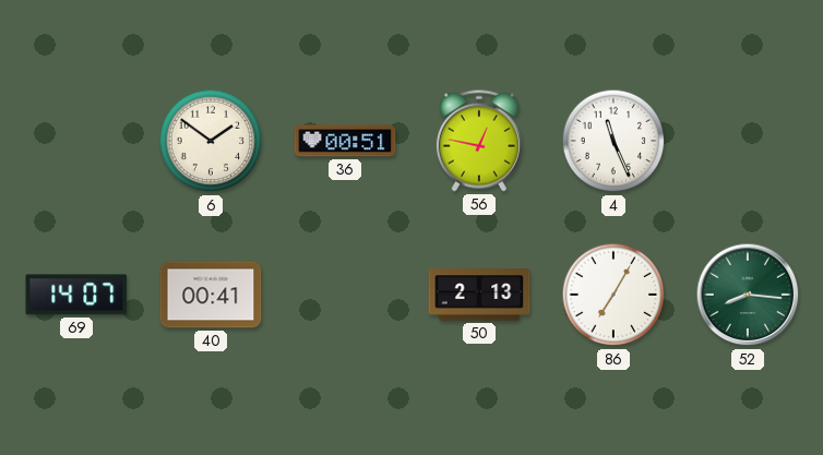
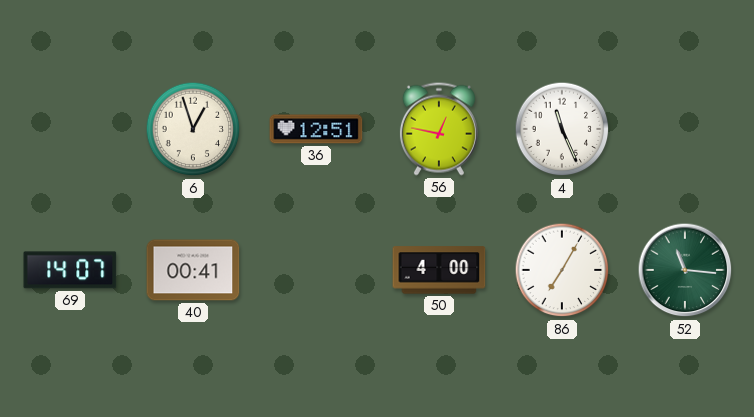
6: 1:51 -> 12:57 (193, 129)
36: 00:51 -> 12:51 (316, 129)
50: 2:13 -> 4:00 (439, 270)
52: 8:16 -> 11:16 (685, 270)
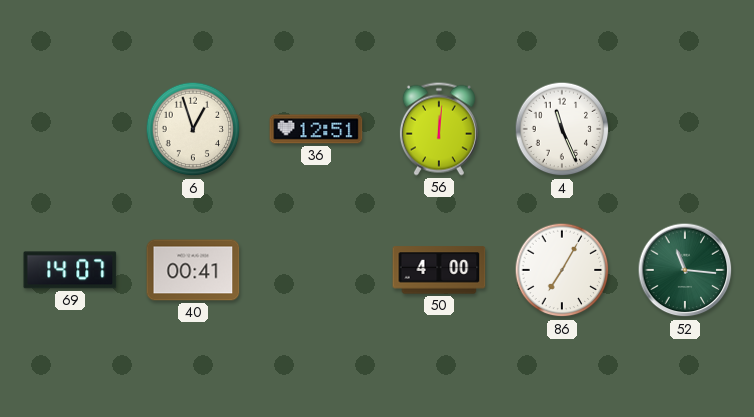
56: 12:47 -> 12:01 (439, 129)
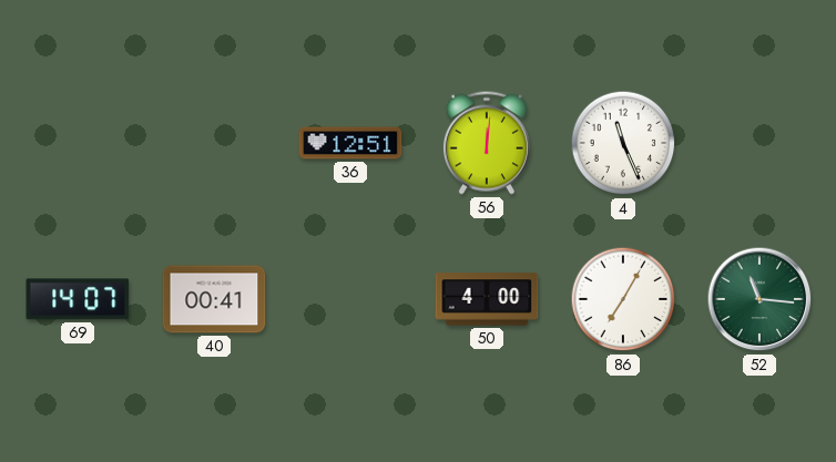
6: 12:57 -> none (193, 129)
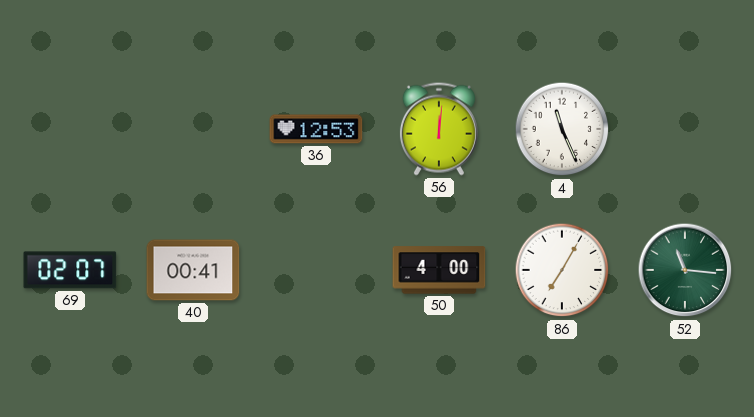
36: 12:51 -> 12:53 (316, 129)
69: 14:07 -> 02:07 (70, 270)
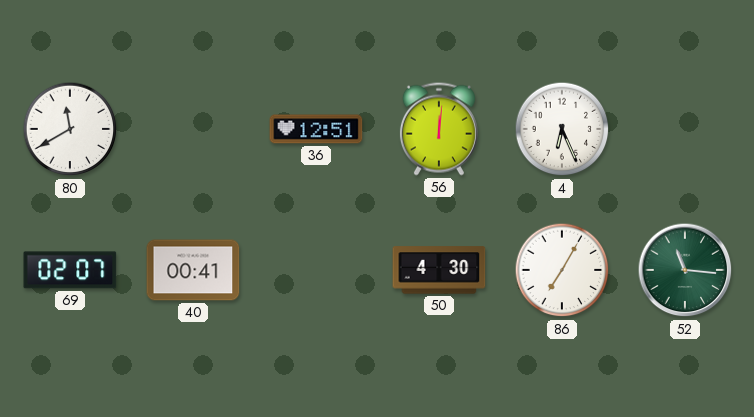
80: none -> 11:40 (70, 129)
36: 12:53 -> 12:51 (316, 129)
4: 11:26 -> 6:26 (562, 129)
50: 4:00 -> 4:30 (439, 270)
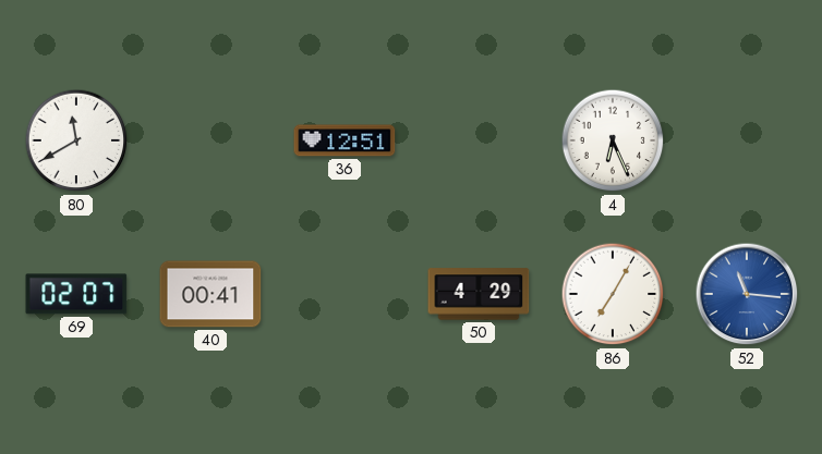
56: 12:01 -> none (439, 129)
50: 4:30 -> 4:29 (479, 294)
52 dial: green -> blue (747, 294)
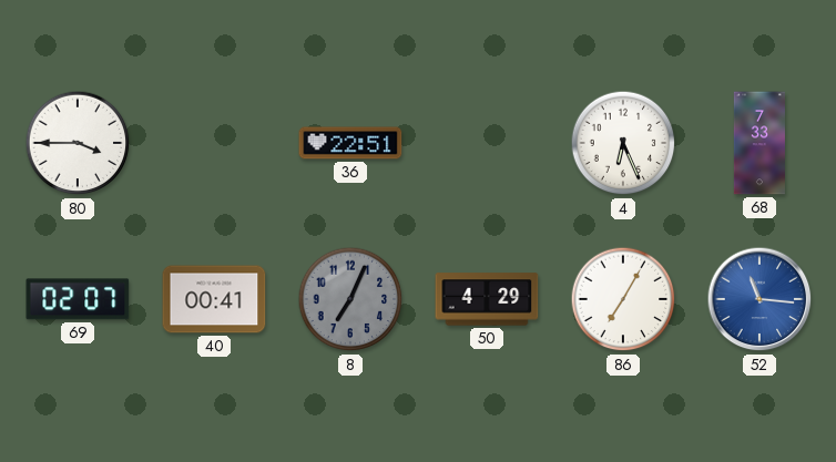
80: 11:40 -> 3:45 (78, 143)
36: 12:51 -> 22:51 (350, 143)
68: none -> 7:33 (759, 143)
8: none -> 7:04 (350, 299)
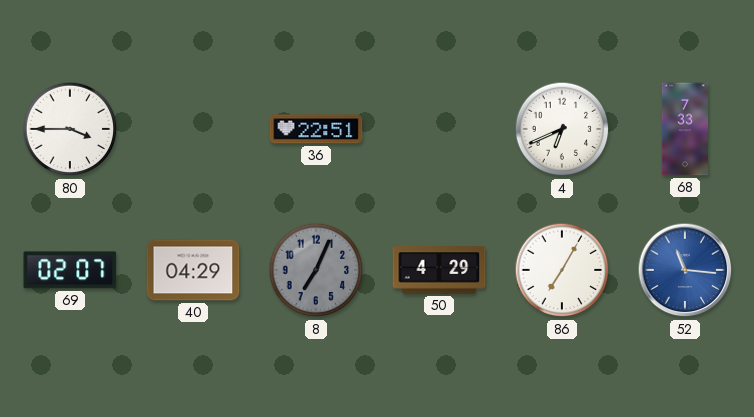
4: 6:26 -> 6:41 (562, 129)
40: 00:41 -> 04:29 (193, 270)
